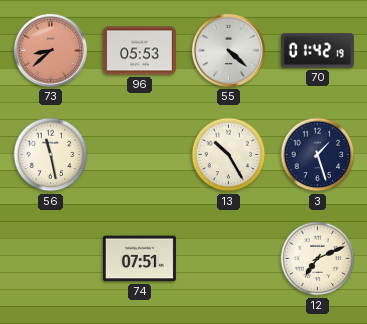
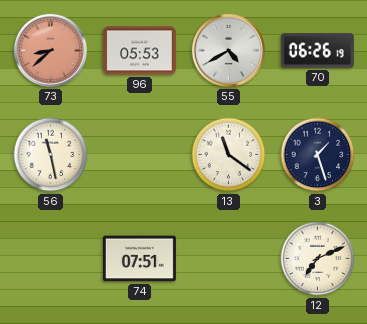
55: 4:22 -> 4:40 (228, 50)
70: 01:42 -> 06:26 (317, 51)
13: 10:25 -> 11:21 (229, 155)
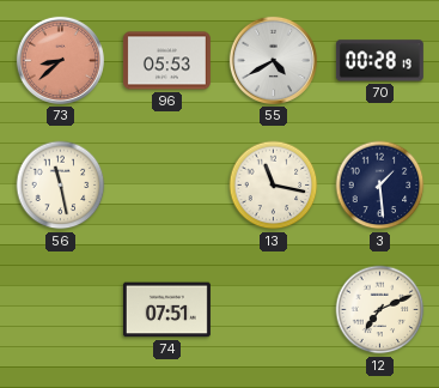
70: 06:26 -> 00:28 (379, 61)
13: 11:21 -> 11:17 (274, 186)
3: 1:27 -> 1:29 (380, 186)
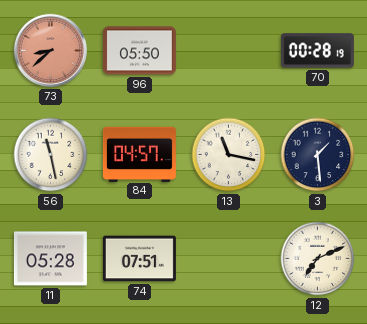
96: 05:53 -> 05:50 (139, 51)
55: 4:40 -> none (273, 60)
84: none -> 04:57 (139, 154)
11: none -> 05:28 (50, 259)
